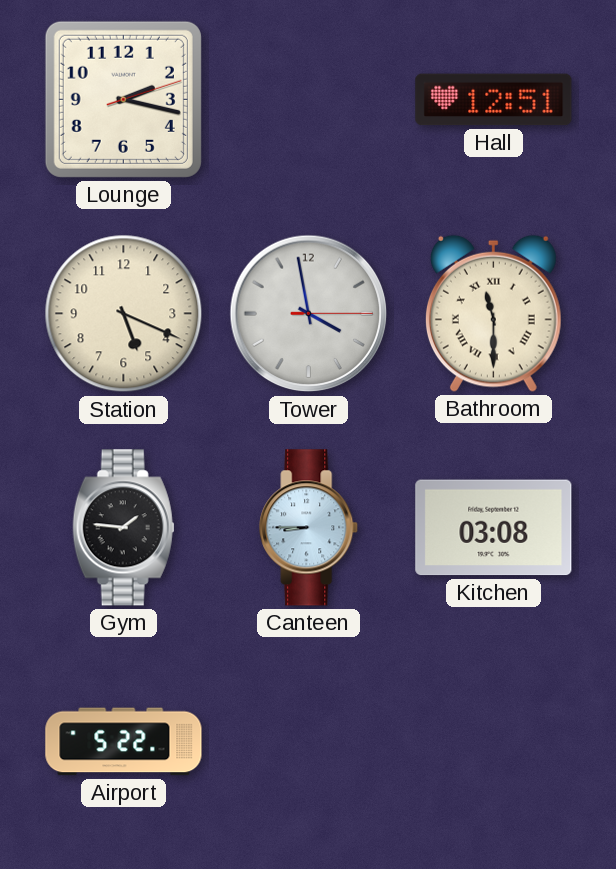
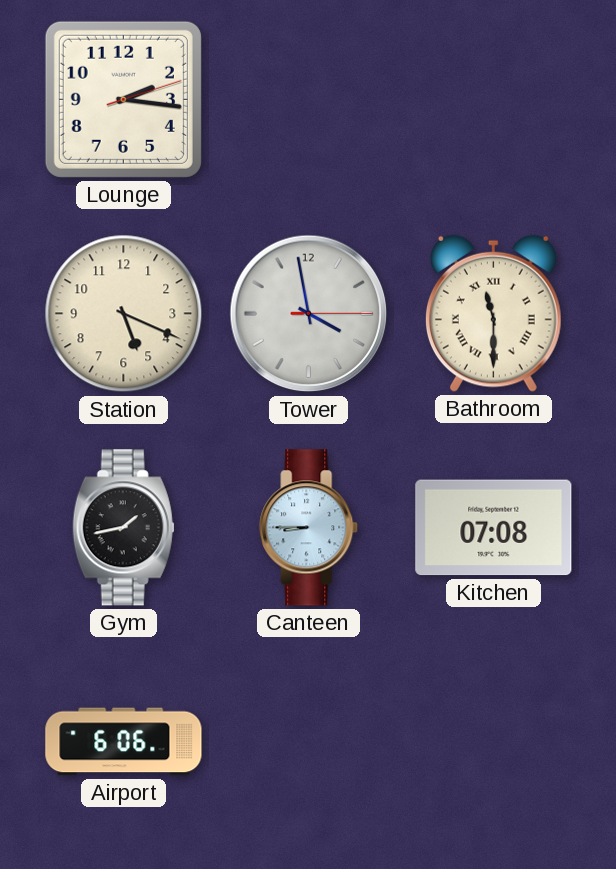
Lounge: 2:17 -> 2:16 (123, 99)
Hall: 12:51 -> none (494, 100)
Gym: 1:46 -> 1:43 (124, 528)
Kitchen: 03:08 -> 07:08 (494, 528)
Airport: 5:22 -> 6:06 (124, 742)
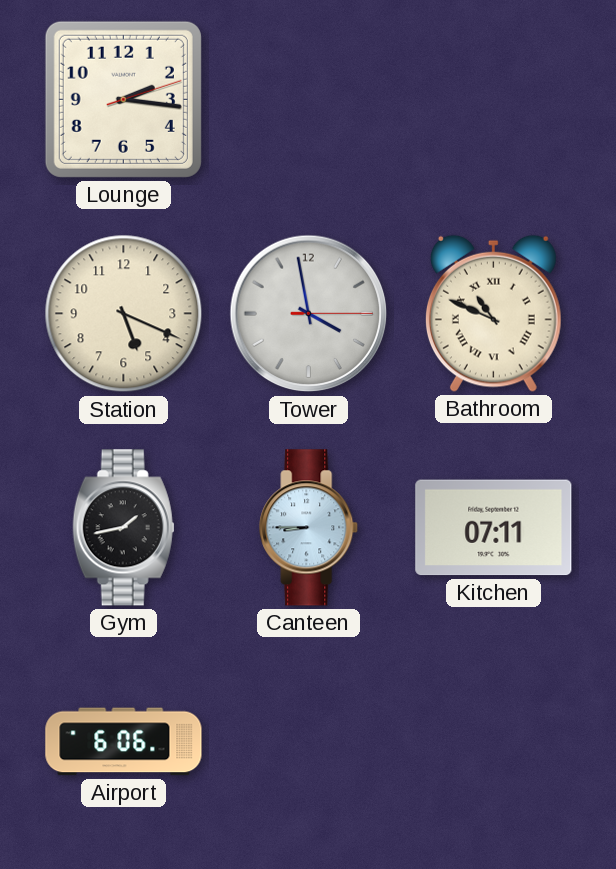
Bathroom: 11:30 -> 10:49 (493, 313)
Kitchen: 07:08 -> 07:11 (494, 528)
